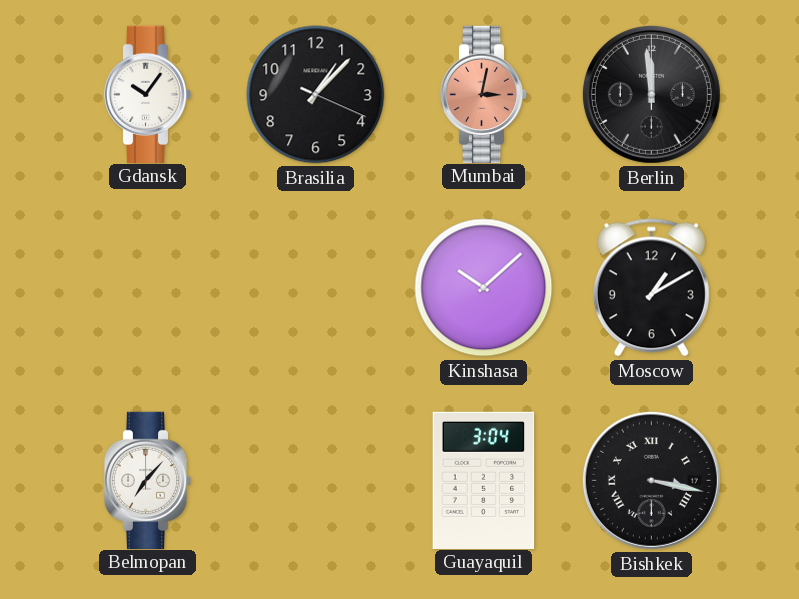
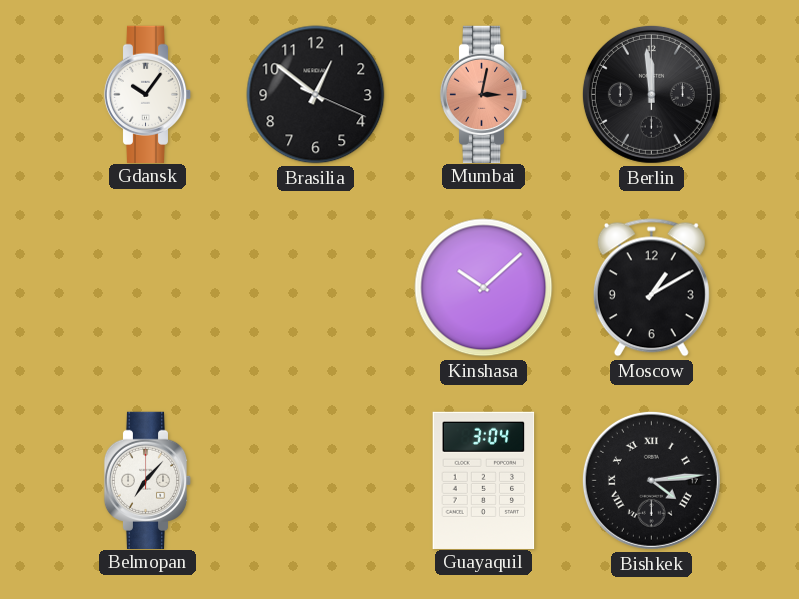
Brasilia: 1:07 -> 12:51 (316, 95)
Bishkek: 3:17 -> 4:14 (651, 480)
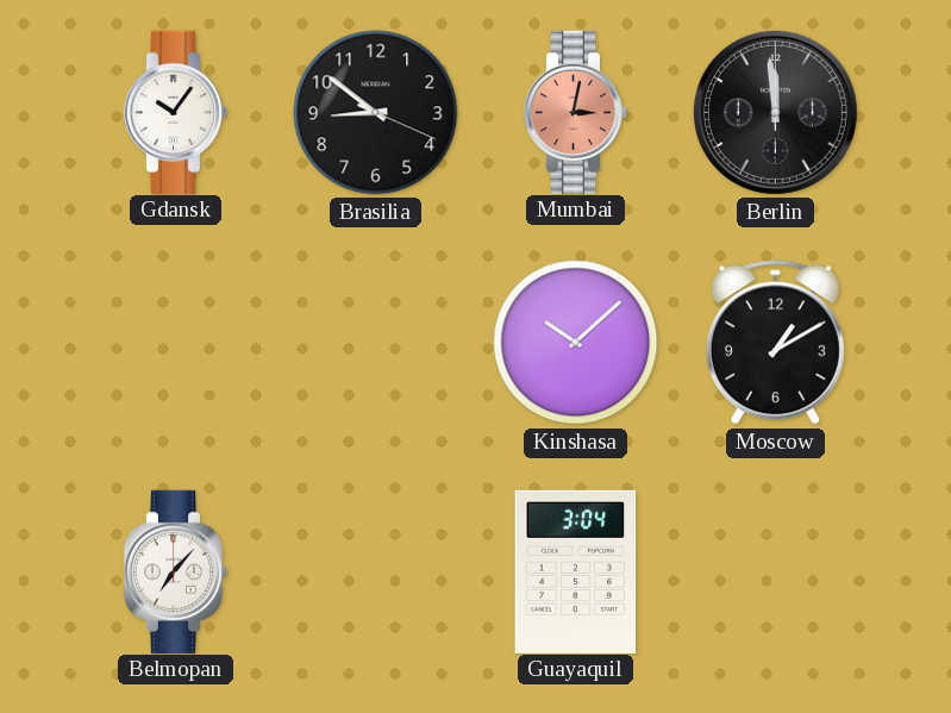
Brasilia: 12:51 -> 8:51 (376, 113)
Bishkek: 4:14 -> none (651, 480)
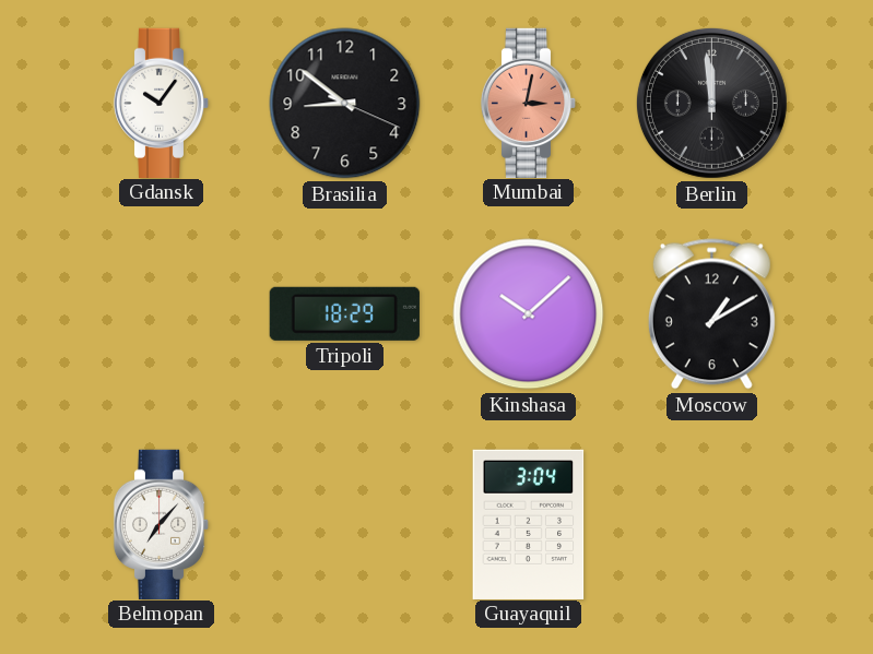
Tripoli: none -> 18:29 (344, 313)
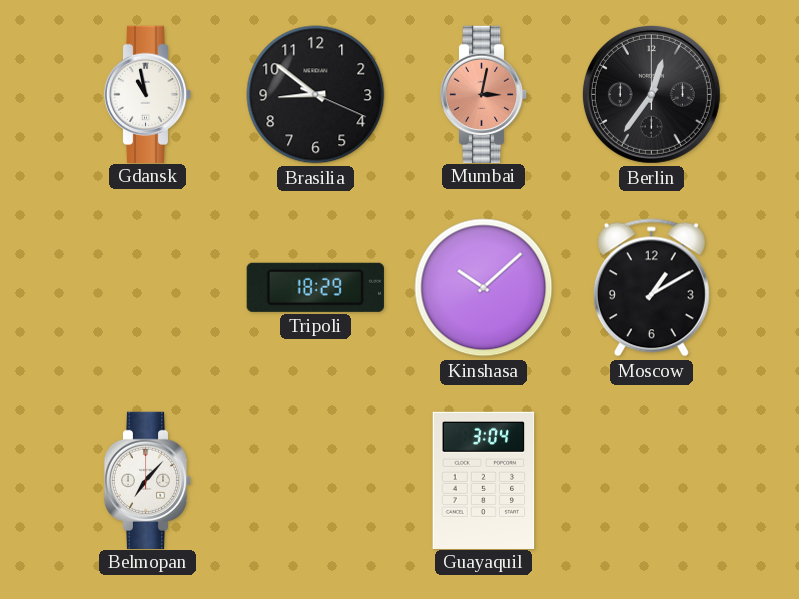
Gdansk: 10:06 -> 10:58 (148, 94)
Berlin: 11:59 -> 12:36 (651, 94)
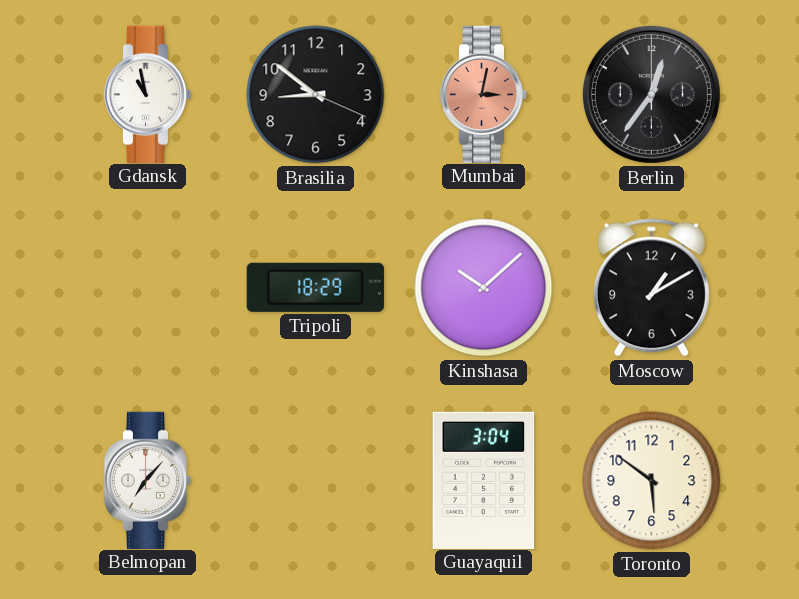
Toronto: none -> 5:51 (652, 481)
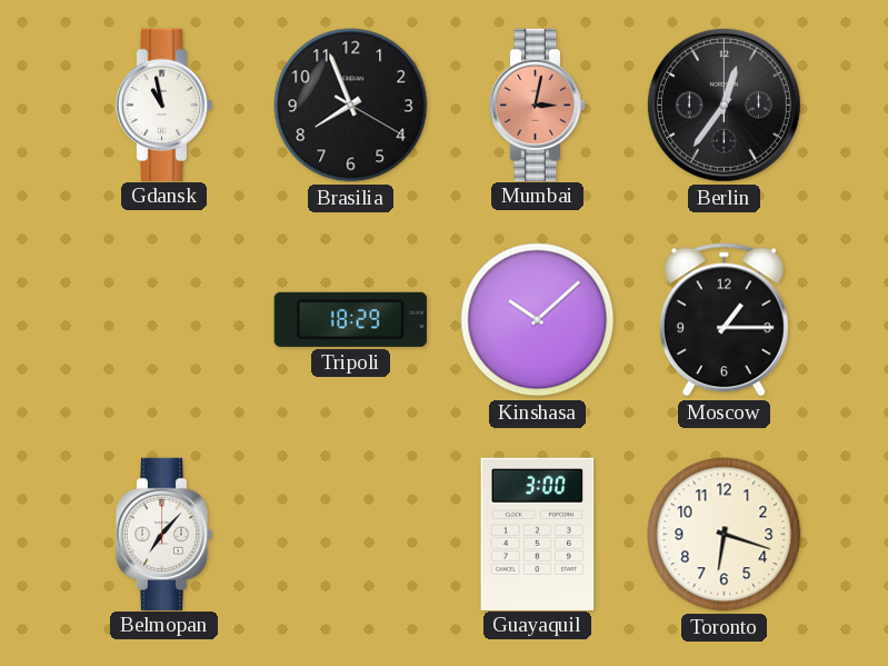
Brasilia: 8:51 -> 7:56 (351, 106)
Moscow: 1:10 -> 1:15 (724, 320)
Guayaquil: 3:04 -> 3:00 (538, 534)
Toronto: 5:51 -> 6:18 (725, 535)
